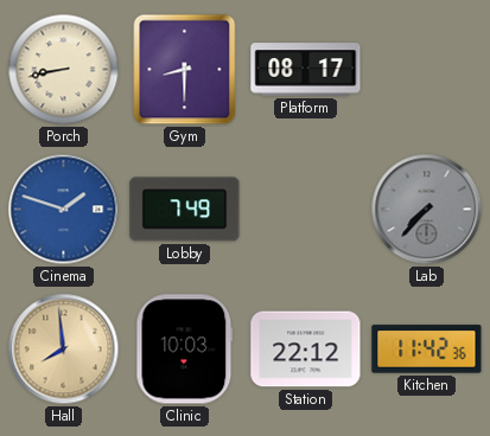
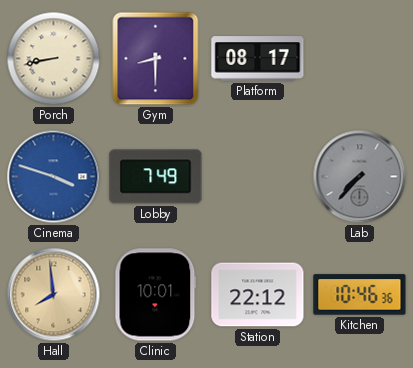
Cinema: 1:48 -> 3:48 (54, 177)
Clinic: 10:03 -> 10:01 (156, 295)
Kitchen: 11:42 -> 10:46 (360, 295)
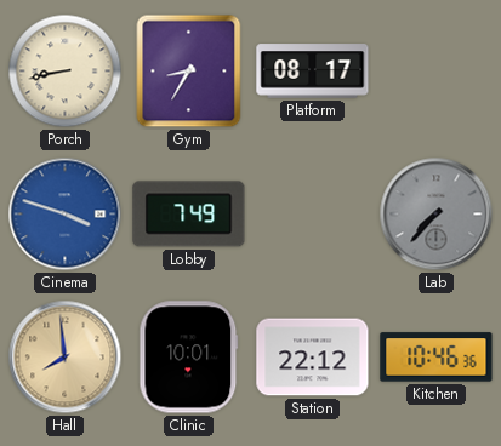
Gym: 8:30 -> 8:35 (189, 72)
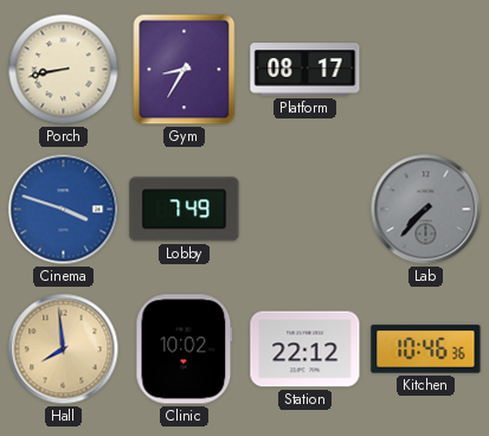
Clinic: 10:01 -> 10:02 (185, 350)
